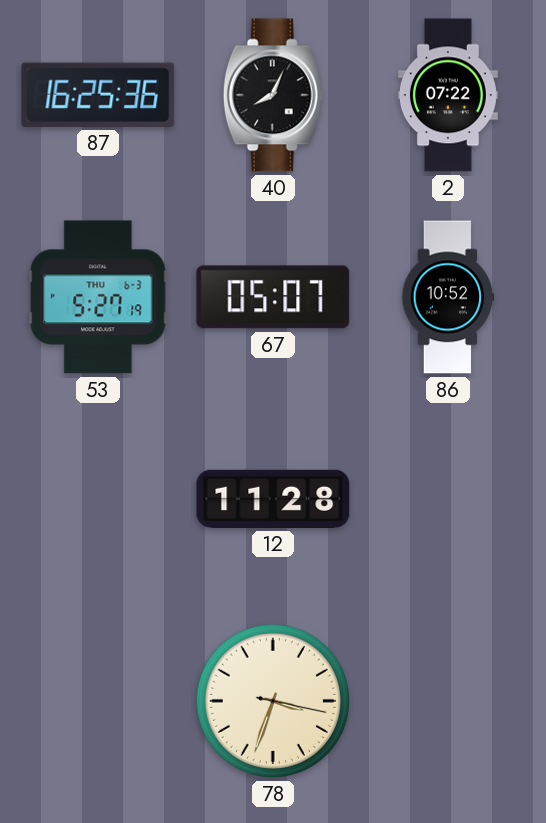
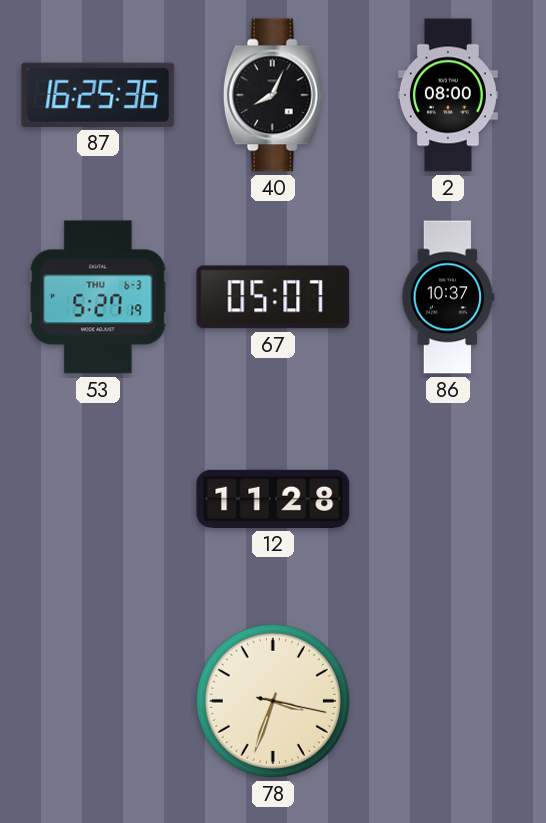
2: 07:22 -> 08:00 (448, 95)
86: 10:52 -> 10:37 (448, 297)
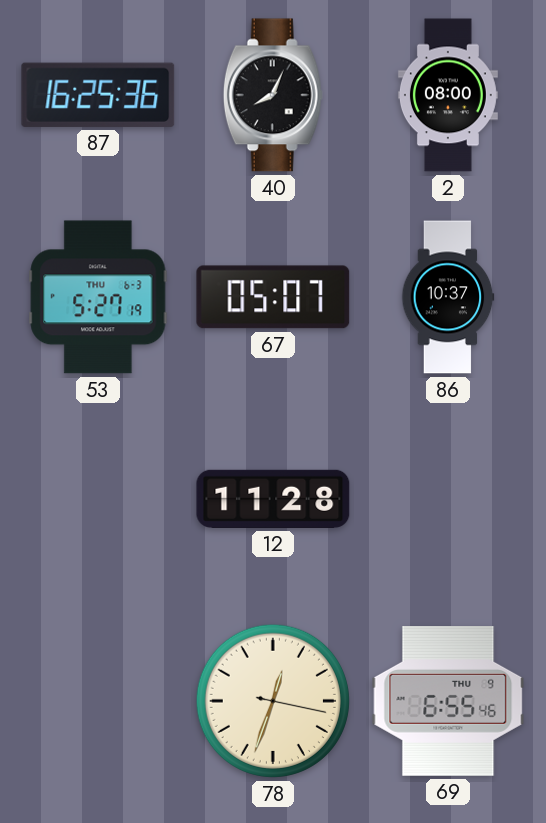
78: 3:33 -> 12:33 (273, 701)
69: none -> 6:55 (448, 702)
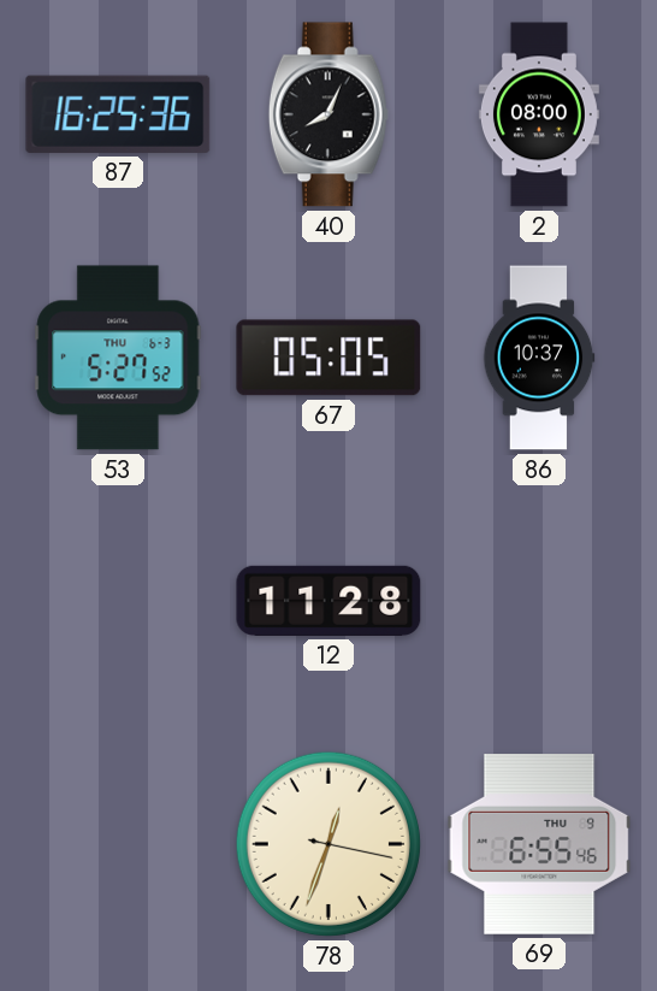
53: 5:27:19 -> 5:27:52 (118, 358)
67: 05:07 -> 05:05 (328, 358)
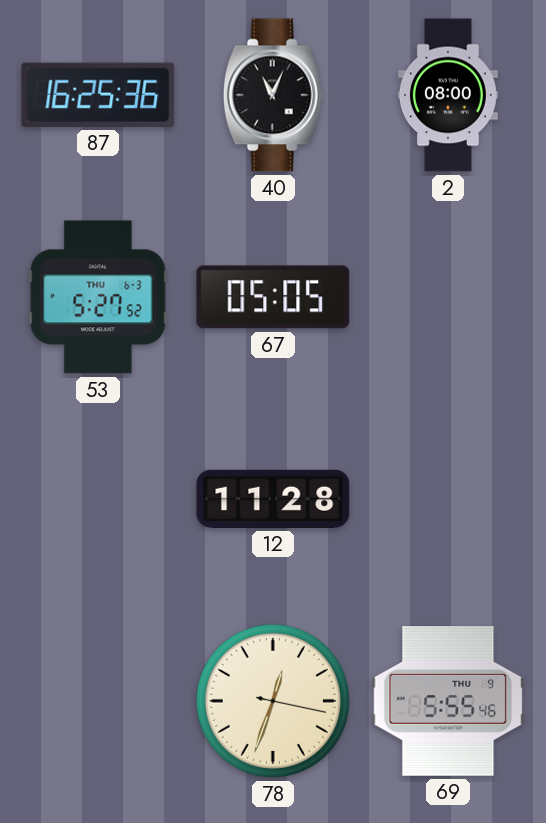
40: 8:04 -> 11:04 (273, 95)
86: 10:37 -> none (539, 358)
69: 6:55 -> 5:55 (448, 702)
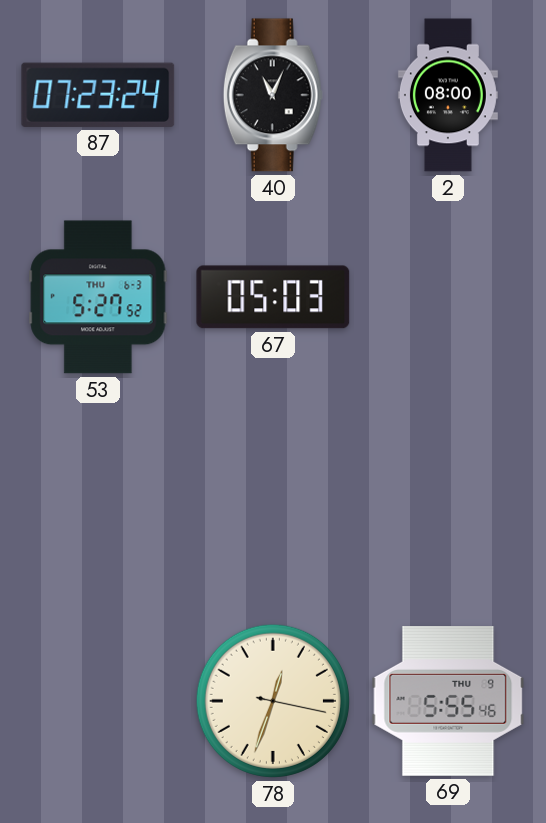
87: 16:25 -> 07:23 (98, 95)
67: 05:05 -> 05:03 (273, 297)
12: 11:28 -> none (273, 499)
